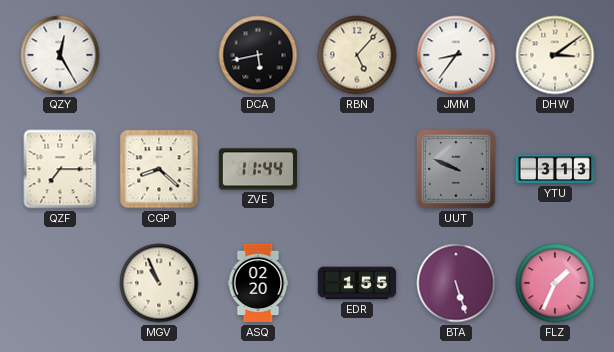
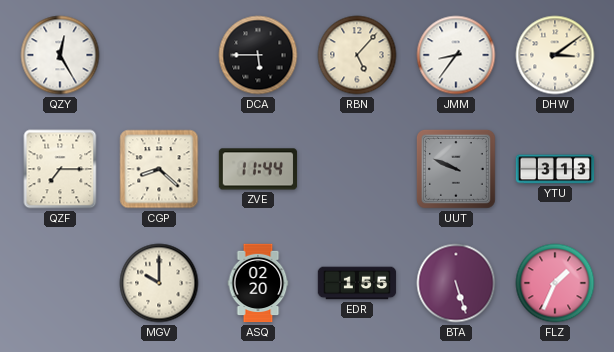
DCA: 5:43 -> 5:45 (258, 55)
MGV: 10:56 -> 10:00 (159, 283)
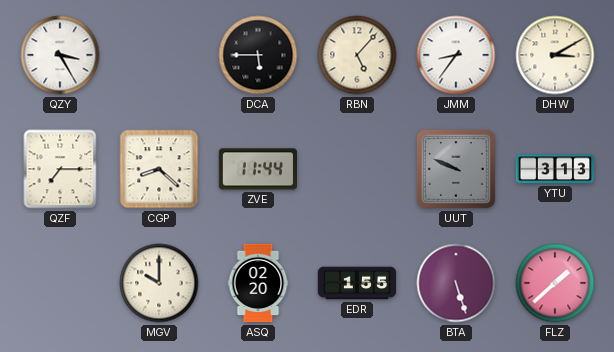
QZY: 12:25 -> 3:25 (60, 55)
DHW: 3:09 -> 3:10 (555, 55)
FLZ: 1:34 -> 1:38 (555, 283)
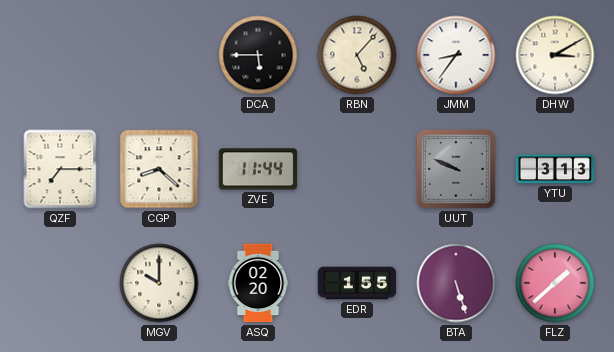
QZY: 3:25 -> none (60, 55)
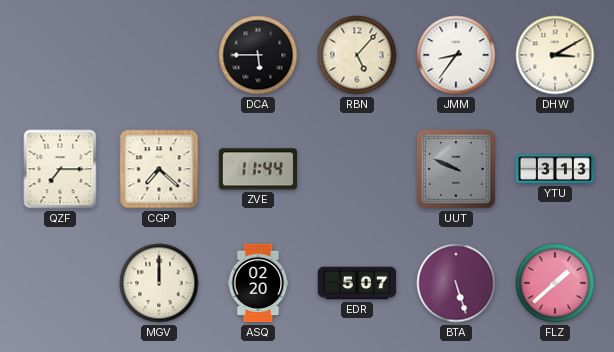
CGP: 8:22 -> 7:22 (159, 169)
MGV: 10:00 -> 12:00 (159, 283)
EDR: 1:55 -> 5:07 (357, 283)
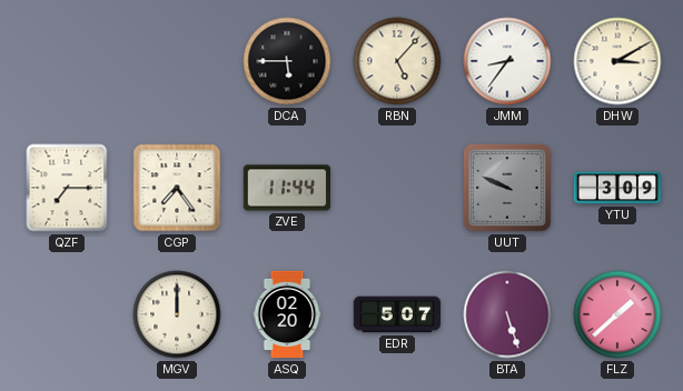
CGP: 7:22 -> 7:24 (177, 188)
YTU: 3:13 -> 3:09 (617, 188)
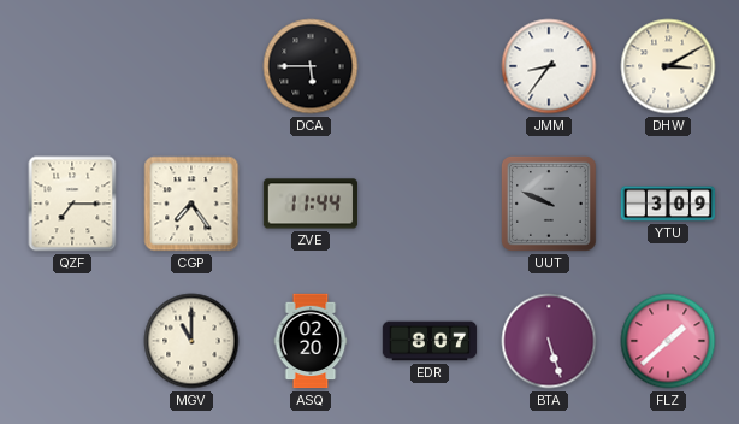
RBN: 5:07 -> none (397, 61)
MGV: 12:00 -> 11:00 (191, 341)
EDR: 5:07 -> 8:07 (430, 341)
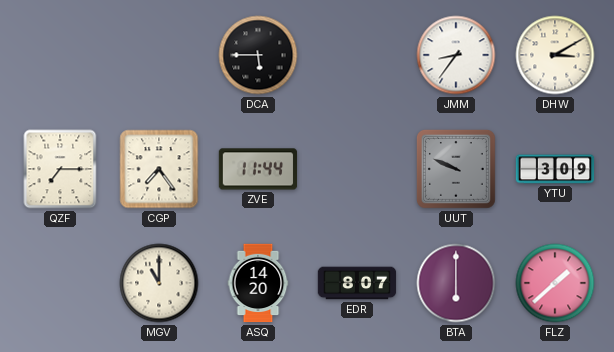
ASQ: 02:20 -> 14:20 (258, 283)
BTA: 5:27 -> 6:00 (456, 283)
